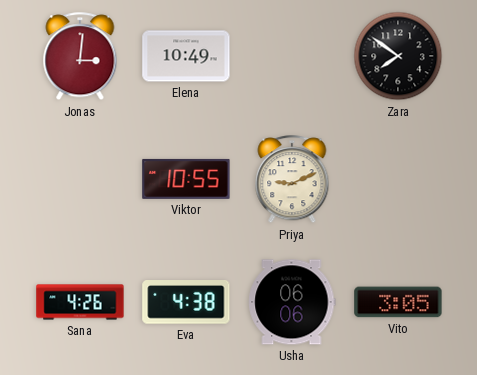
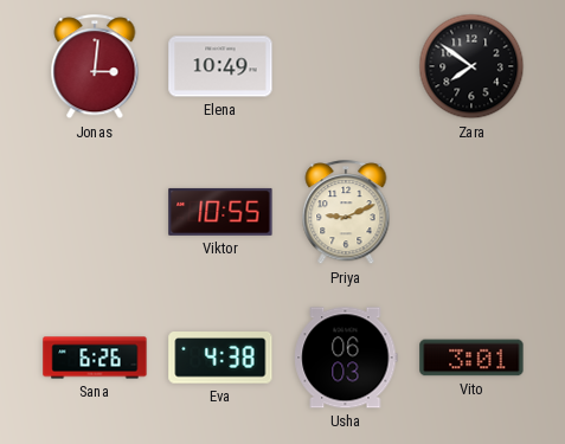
Sana: 4:26 -> 6:26 (95, 358)
Usha: 06:06 -> 06:03 (346, 358)
Vito: 3:05 -> 3:01 (471, 358)
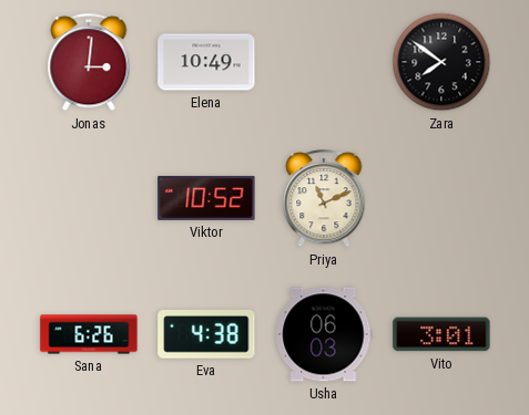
Viktor: 10:55 -> 10:52 (206, 198)
Priya: 9:11 -> 11:11 (324, 199)
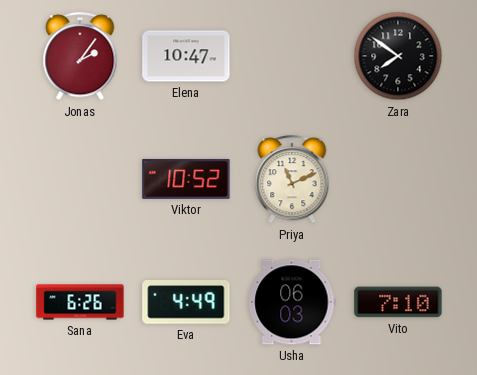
Jonas: 3:01 -> 2:06 (80, 57)
Elena: 10:49 -> 10:47 (186, 56)
Eva: 4:38 -> 4:49 (186, 302)
Vito: 3:01 -> 7:10 (398, 302)
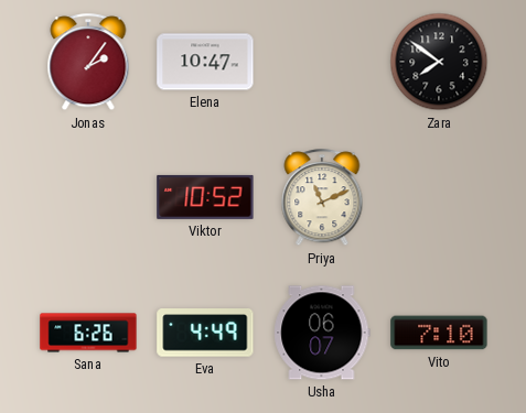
Usha: 06:03 -> 06:07 (322, 333)
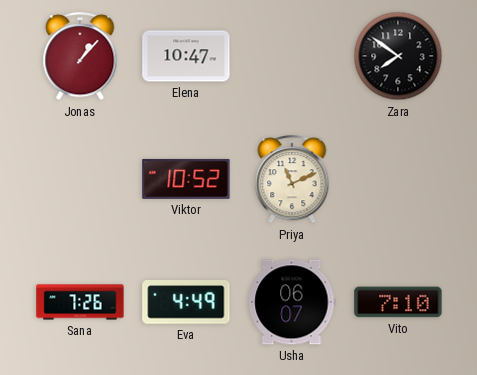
Jonas: 2:06 -> 1:07 (80, 57)
Sana: 6:26 -> 7:26 (80, 302)
